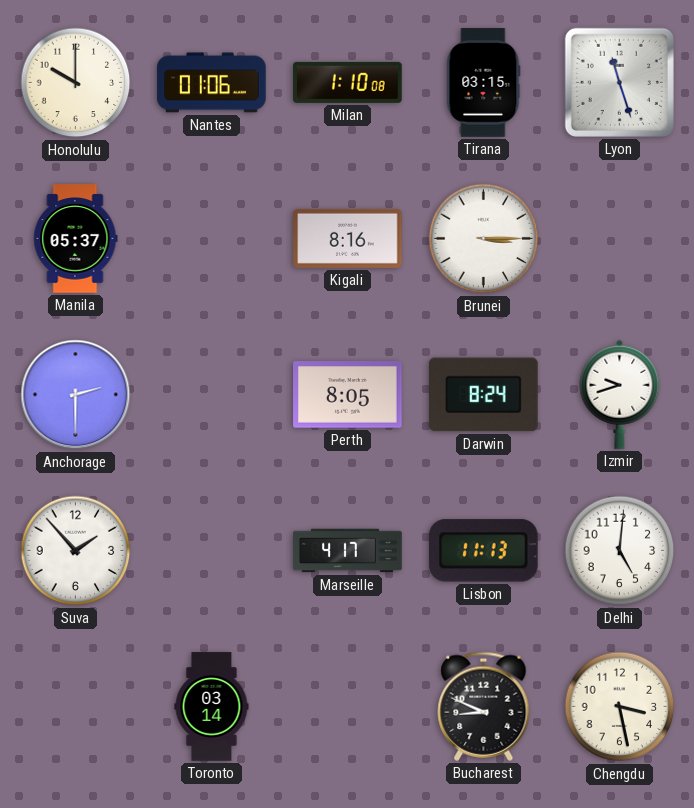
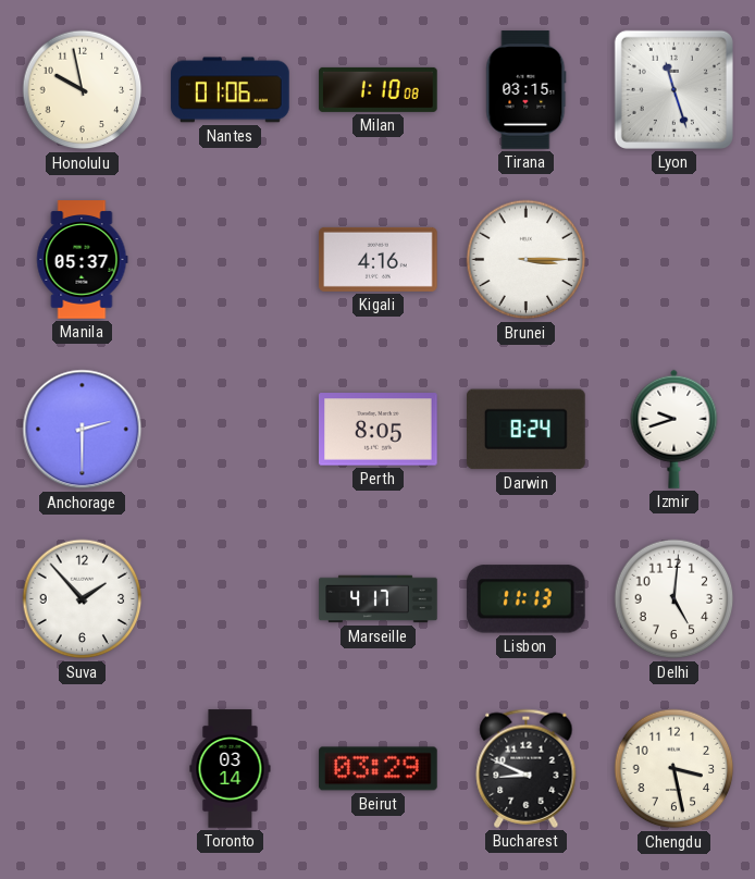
Honolulu: 10:00 -> 9:58 (83, 90)
Kigali: 8:16 -> 4:16 (379, 259)
Beirut: none -> 03:29 (379, 769)
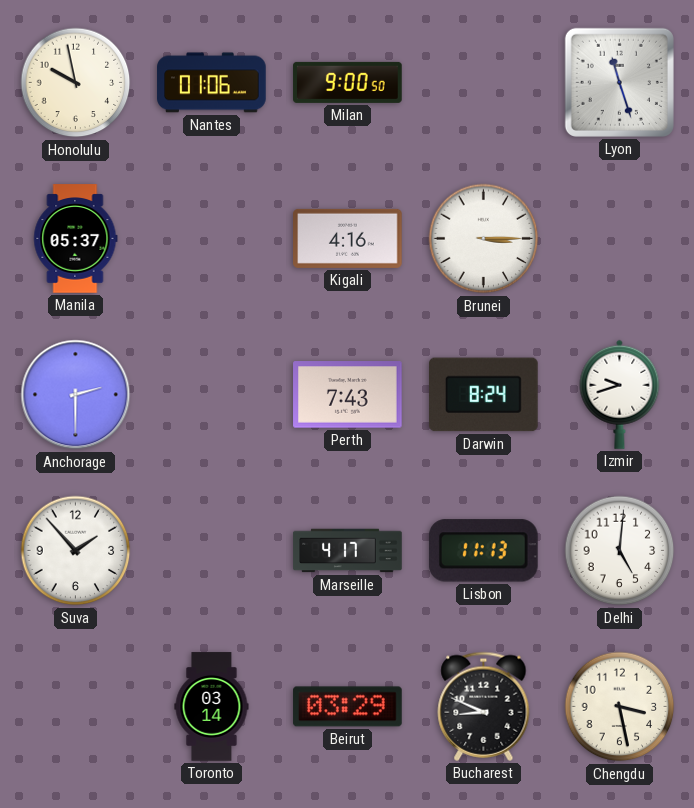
Milan: 1:10 -> 9:00 (348, 82)
Tirana: 03:15 -> none (527, 90)
Perth: 8:05 -> 7:43 (348, 395)
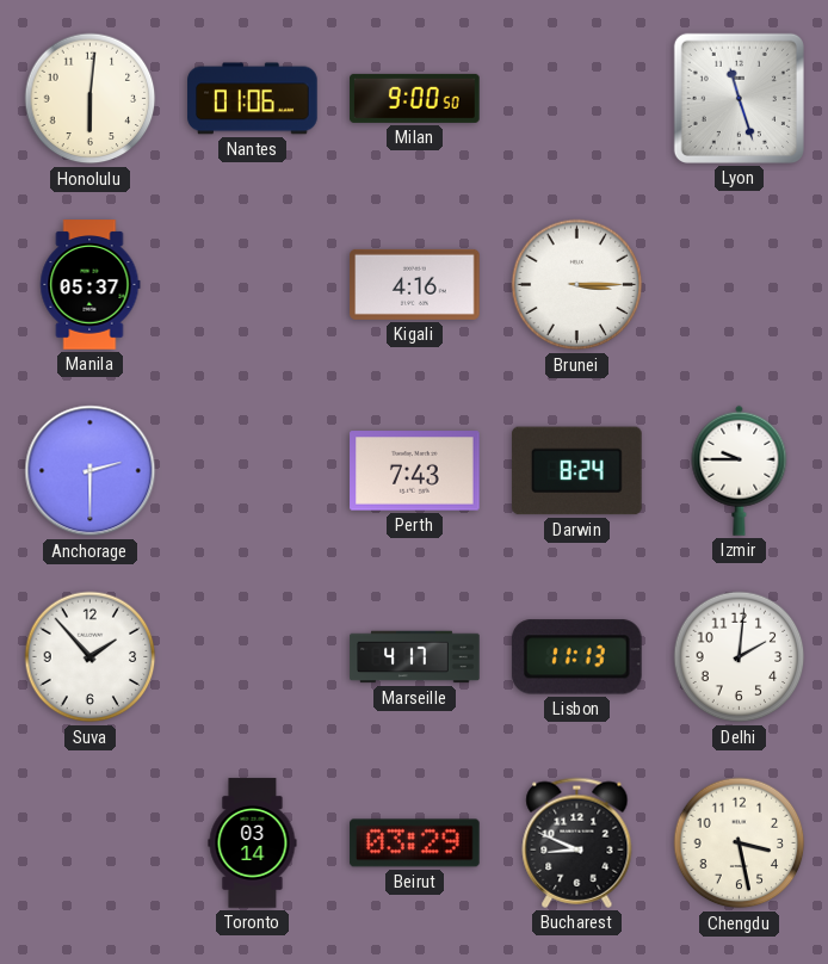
Honolulu: 9:58 -> 6:01 (91, 99)
Izmir: 9:42 -> 9:45 (740, 470)
Delhi: 5:01 -> 2:01 (740, 657)
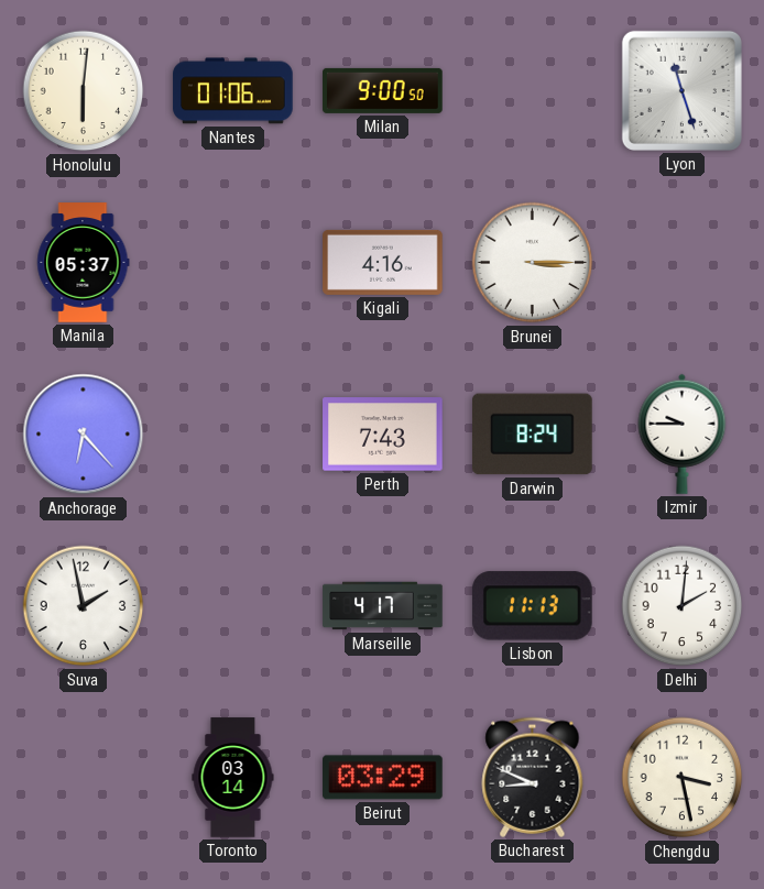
Anchorage: 2:30 -> 6:23 (84, 435)
Suva: 1:53 -> 1:58 (84, 606)
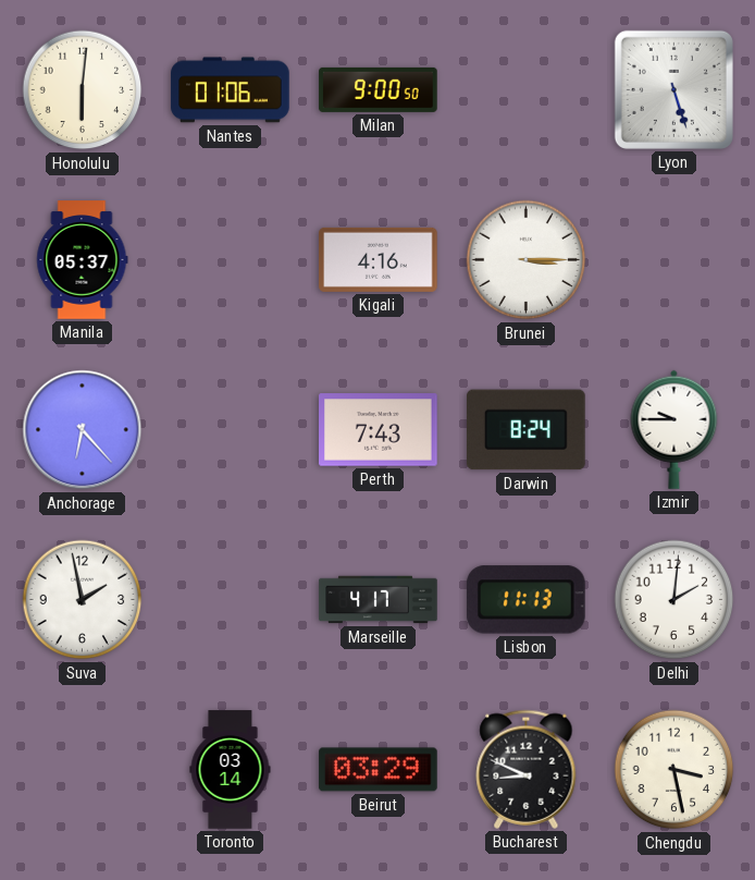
Lyon: 11:27 -> 5:27 (673, 89)
